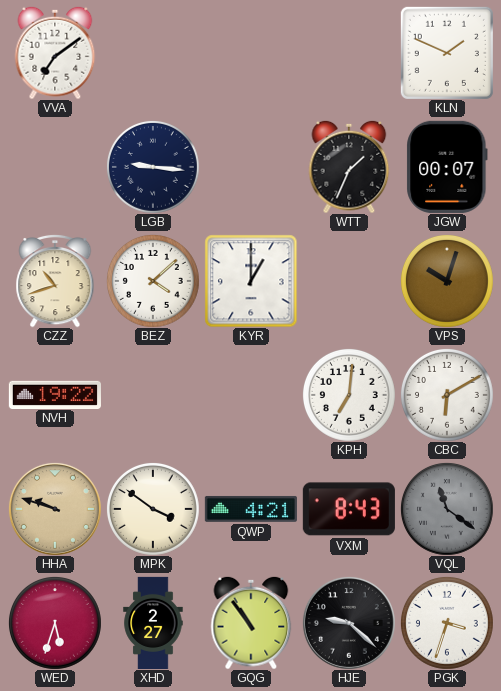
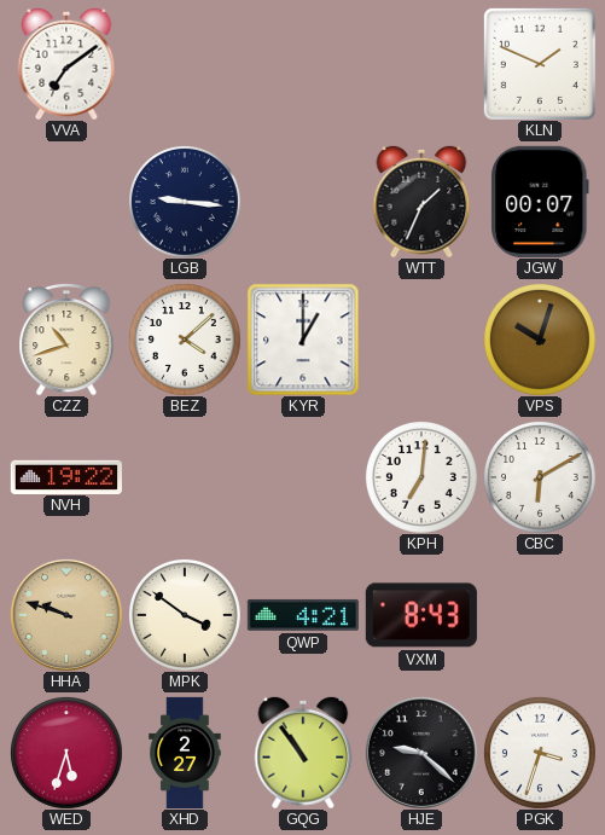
VQL: 11:21 -> none (447, 509)
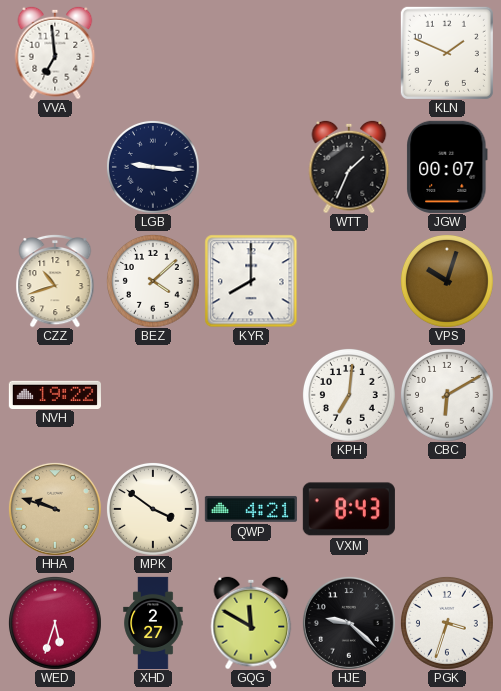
VVA: 7:09 -> 6:59 (55, 53)
KYR: 1:00 -> 8:00 (251, 281)
GQG: 10:54 -> 11:50 (251, 623)
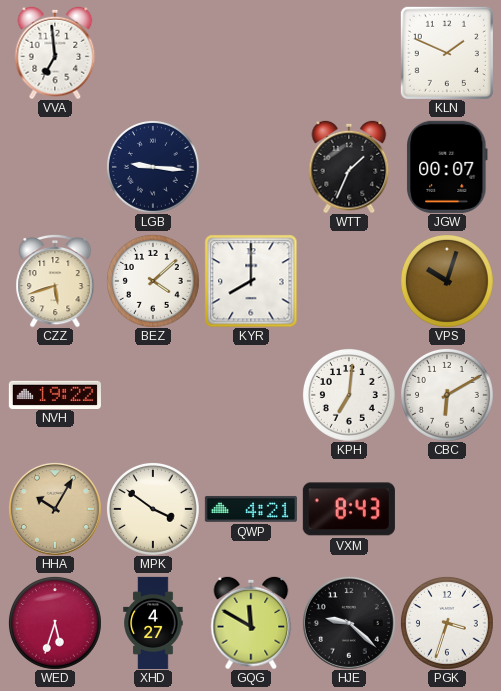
CZZ: 10:42 -> 5:42 (55, 281)
HHA: 9:48 -> 10:05 (55, 509)
XHD: 2:27 -> 4:27 (153, 622)
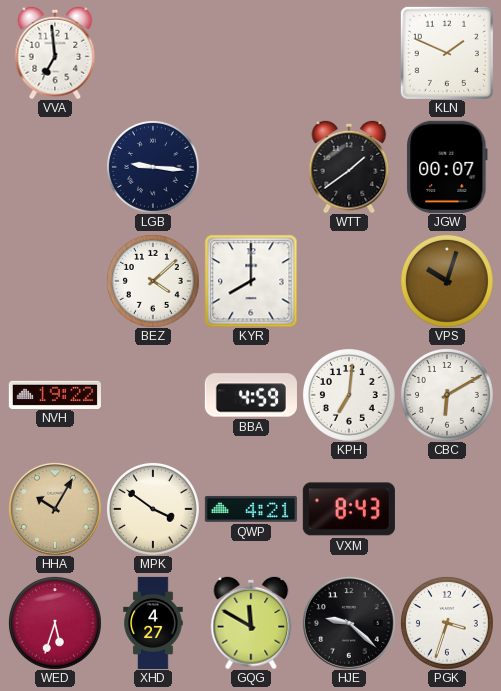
WTT: 1:34 -> 1:39 (349, 167)
CZZ: 5:42 -> none (55, 281)
BBA: none -> 4:59 (251, 395)
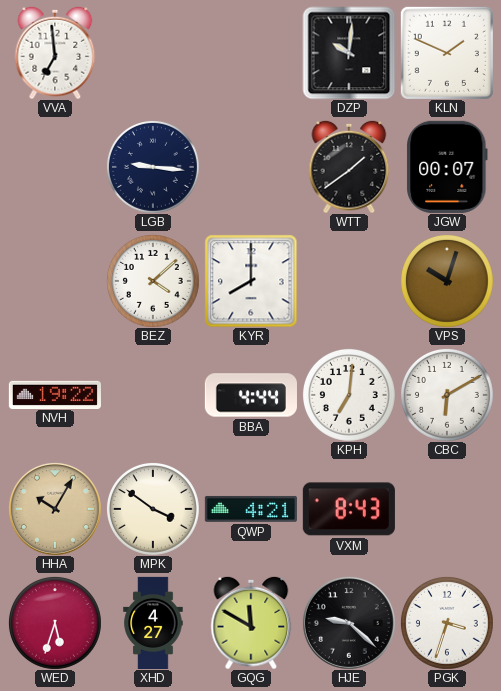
DZP: none -> 10:01 (349, 53)
BBA: 4:59 -> 4:44 (251, 395)
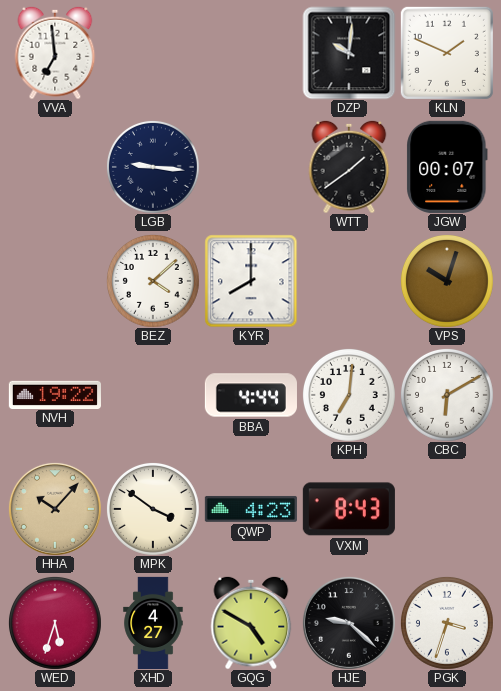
HHA: 10:05 -> 10:07 (55, 509)
QWP: 4:21 -> 4:23 (251, 509)
GQG: 11:50 -> 4:50 (251, 623)
